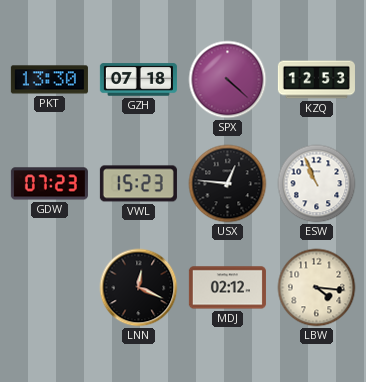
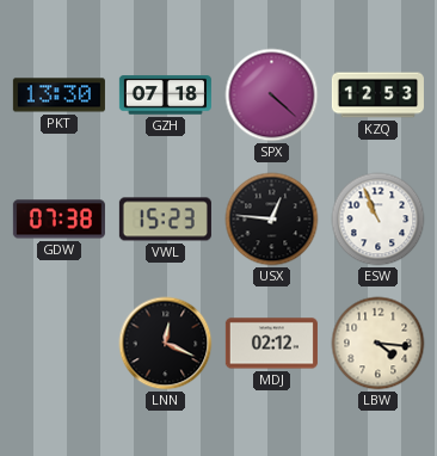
GDW: 07:23 -> 07:38 (59, 220)
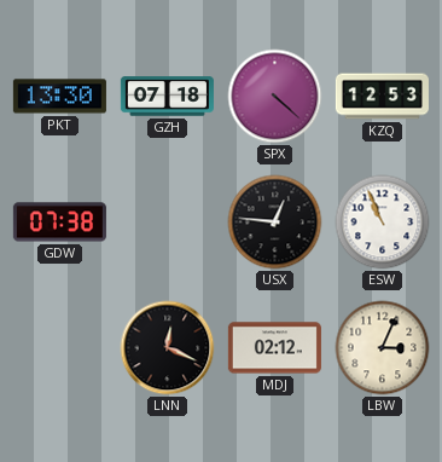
VWL: 15:23 -> none (165, 220)
LBW: 4:16 -> 3:04 (383, 348)
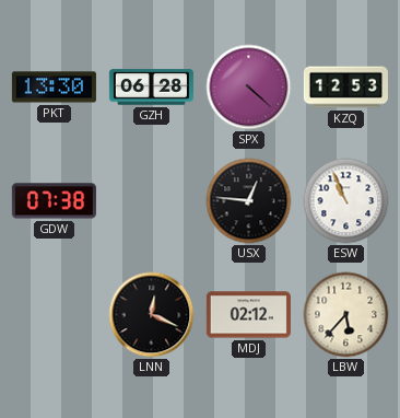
GZH: 07:18 -> 06:28 (151, 88)
LBW: 3:04 -> 5:37 (346, 315)
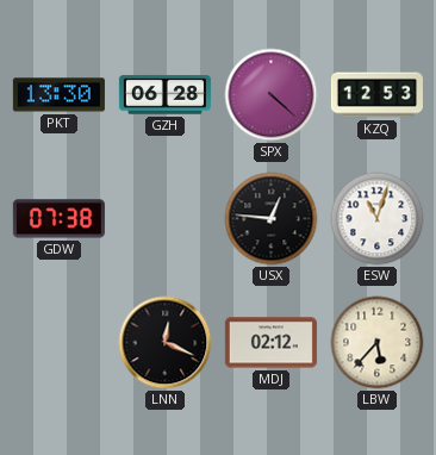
ESW: 10:56 -> 11:03 (378, 219)
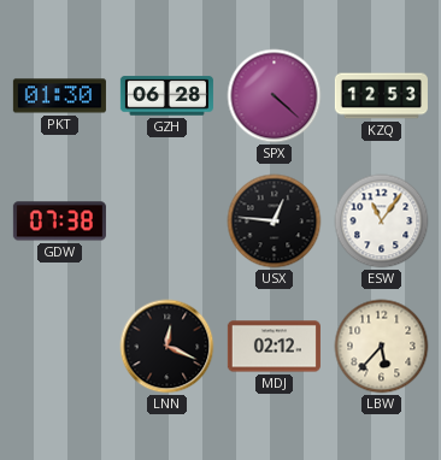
PKT: 13:30 -> 01:30 (59, 96)
ESW: 11:03 -> 11:06 (382, 222)
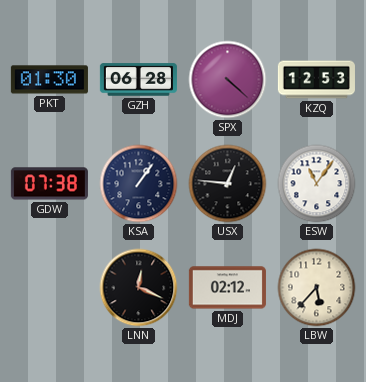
KSA: none -> 1:06 (139, 184)
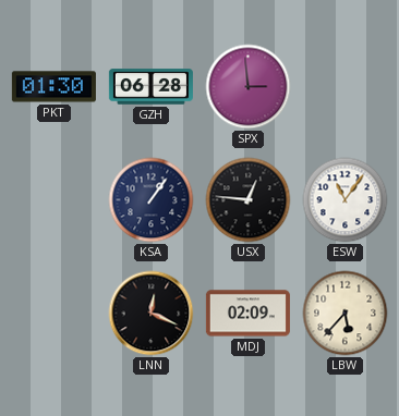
SPX: 4:22 -> 2:59 (249, 87)
KZQ: 12:53 -> none (316, 80)
GDW: 07:38 -> none (49, 184)
MDJ: 02:12 -> 02:09 (247, 314)
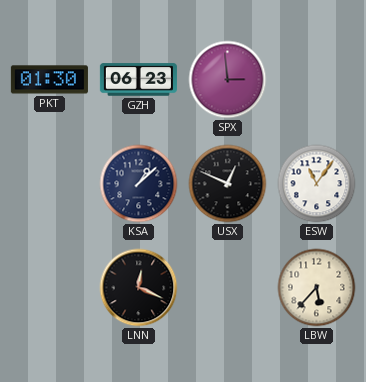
GZH: 06:28 -> 06:23 (138, 80)
KSA: 1:06 -> 1:08 (139, 184)
USX: 12:46 -> 12:49 (228, 184)
MDJ: 02:09 -> none (247, 314)
